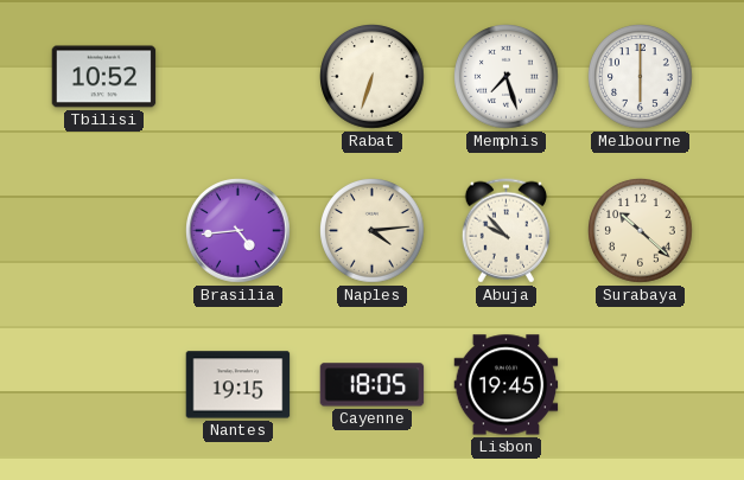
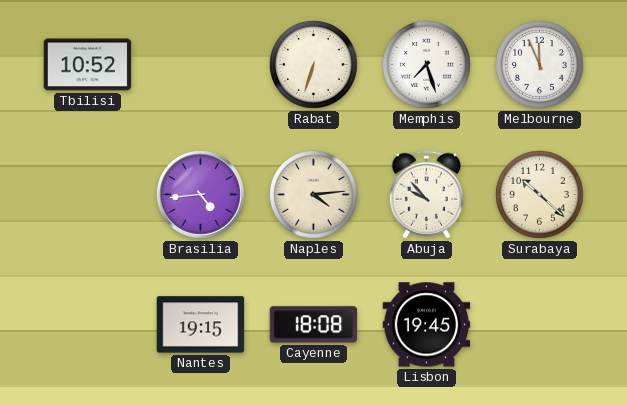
Melbourne: 6:00 -> 11:56 (540, 65)
Cayenne: 18:05 -> 18:08 (314, 325)
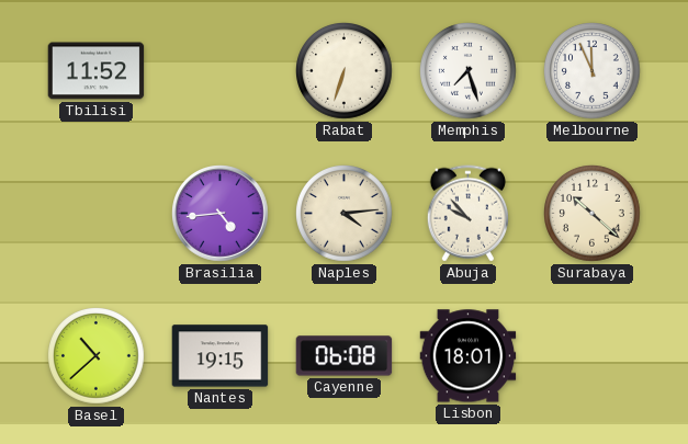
Tbilisi: 10:52 -> 11:52 (97, 71)
Basel: none -> 10:38 (97, 356)
Cayenne: 18:08 -> 06:08 (345, 356)
Lisbon: 19:45 -> 18:01 (469, 356)
